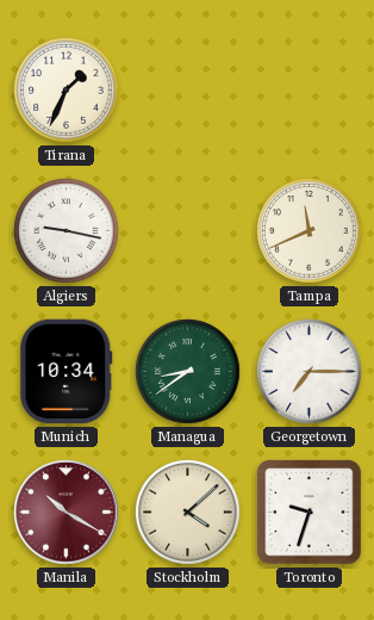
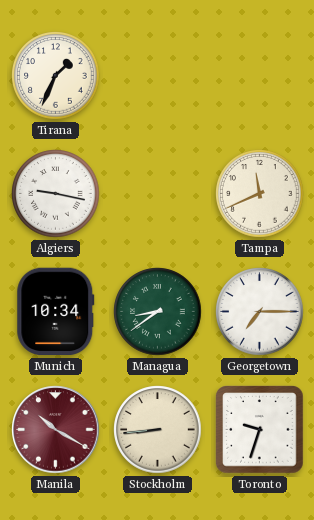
Stockholm: 4:08 -> 8:44 (158, 430)
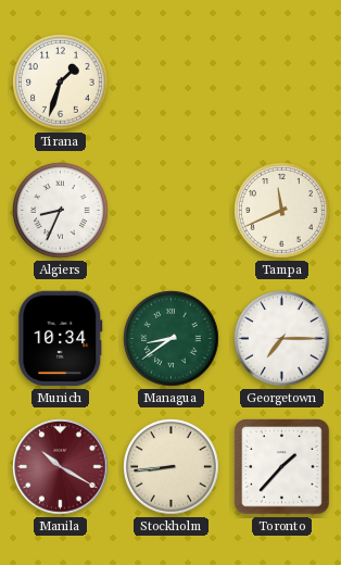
Tirana: 1:34 -> 1:33 (61, 83)
Algiers: 9:17 -> 8:34 (61, 211)
Toronto: 9:33 -> 1:37 (282, 467)
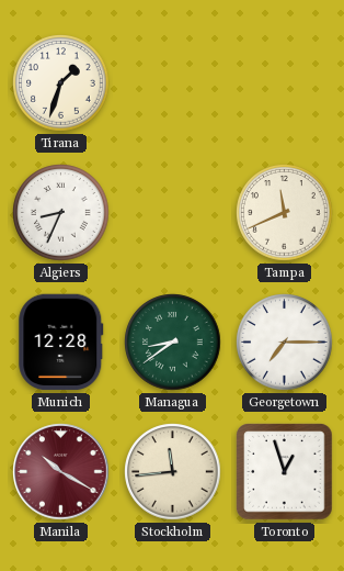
Munich: 10:34 -> 12:28 (61, 343)
Stockholm: 8:44 -> 11:44 (173, 472)
Toronto: 1:37 -> 12:57 (285, 472)
